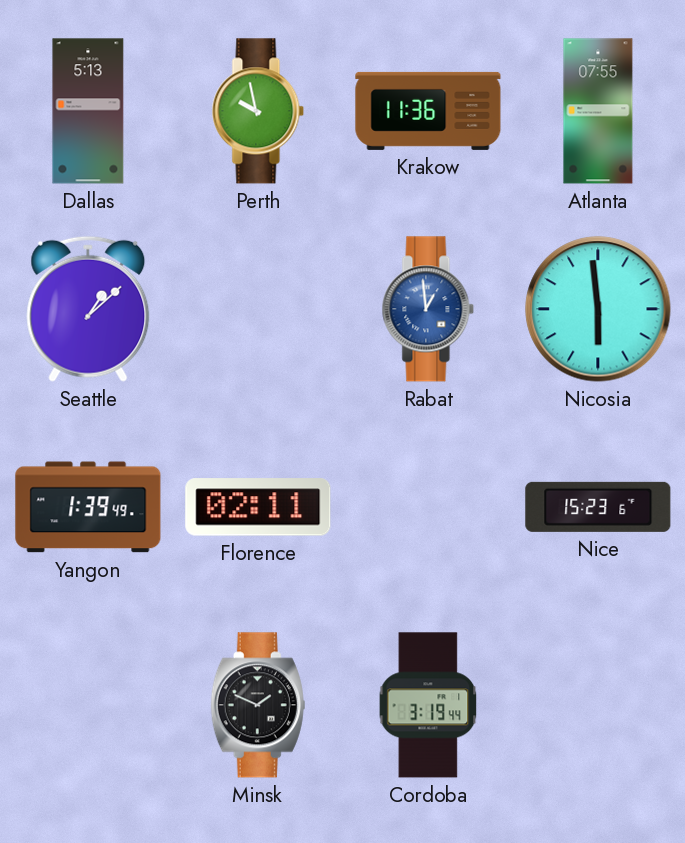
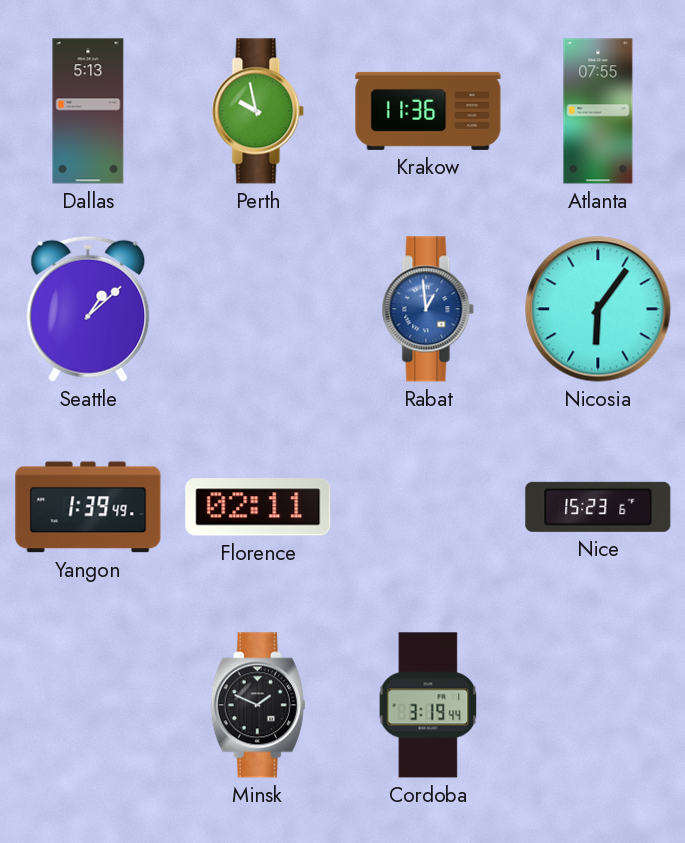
Nicosia: 5:59 -> 6:06 (598, 309)
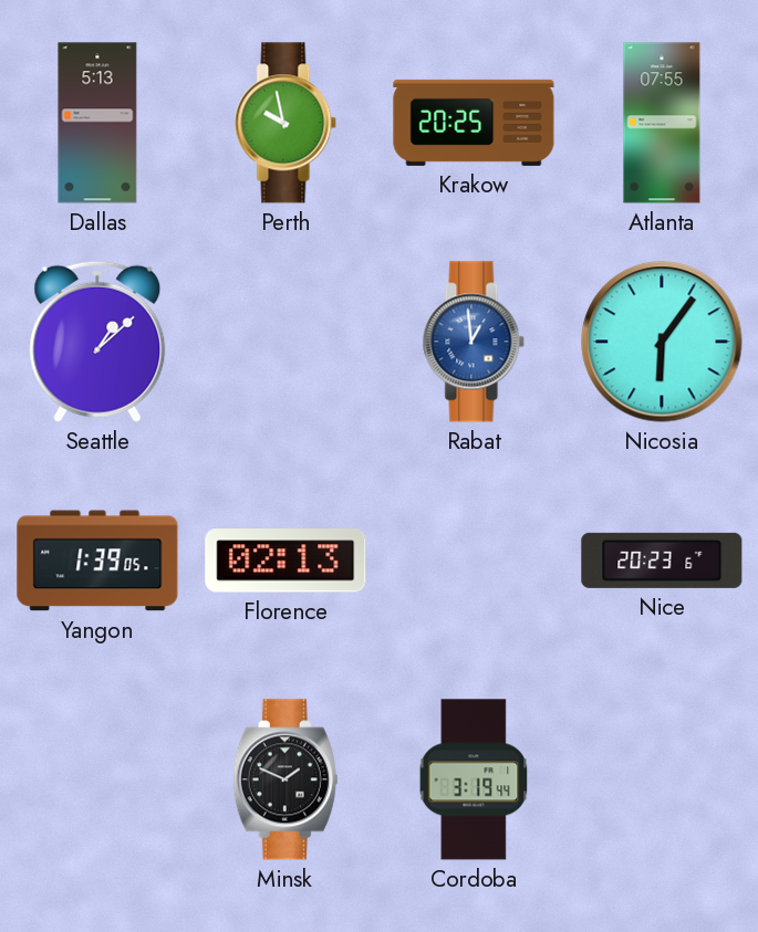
Krakow: 11:36 -> 20:25 (474, 123)
Yangon: 1:39:49 -> 1:39:05 (97, 561)
Florence: 02:11 -> 02:13 (285, 561)
Nice: 15:23 -> 20:23 (662, 561)
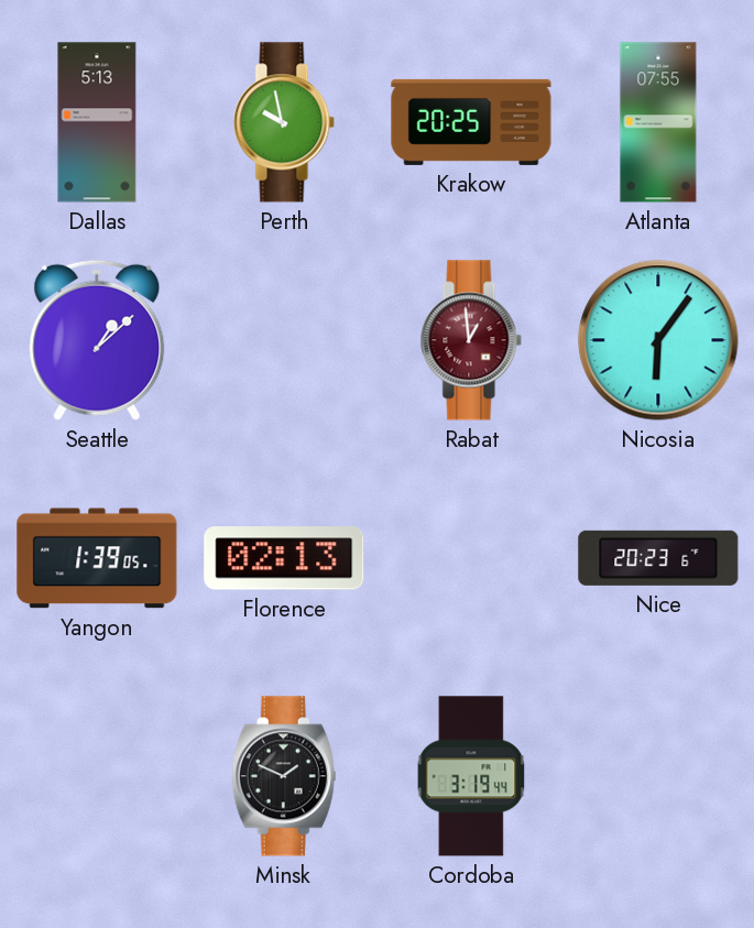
Rabat dial: blue -> burgundy (471, 340)
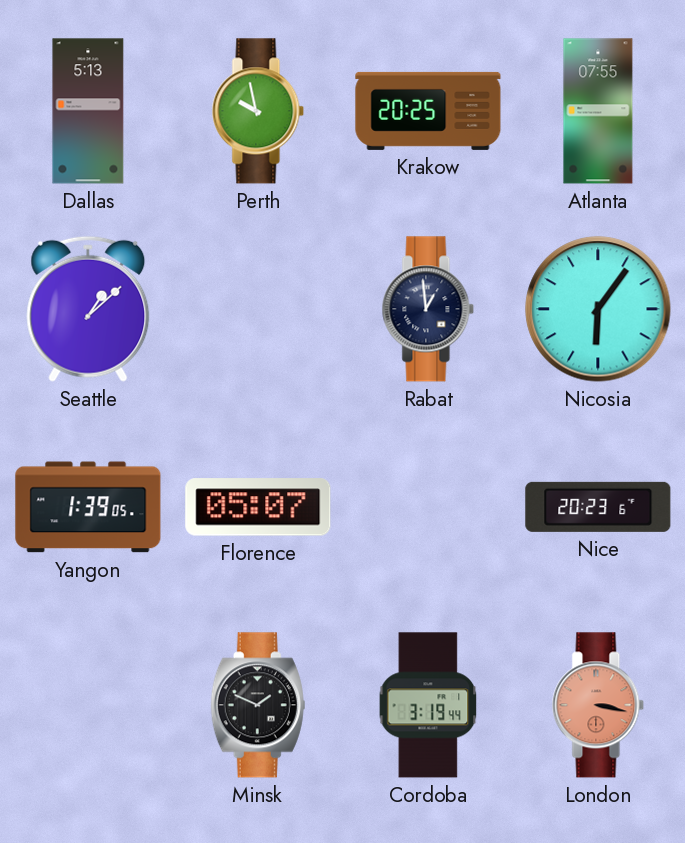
Rabat dial: burgundy -> navy (428, 309)
Florence: 02:13 -> 05:07 (258, 507)
London: none -> 3:17 (598, 705)
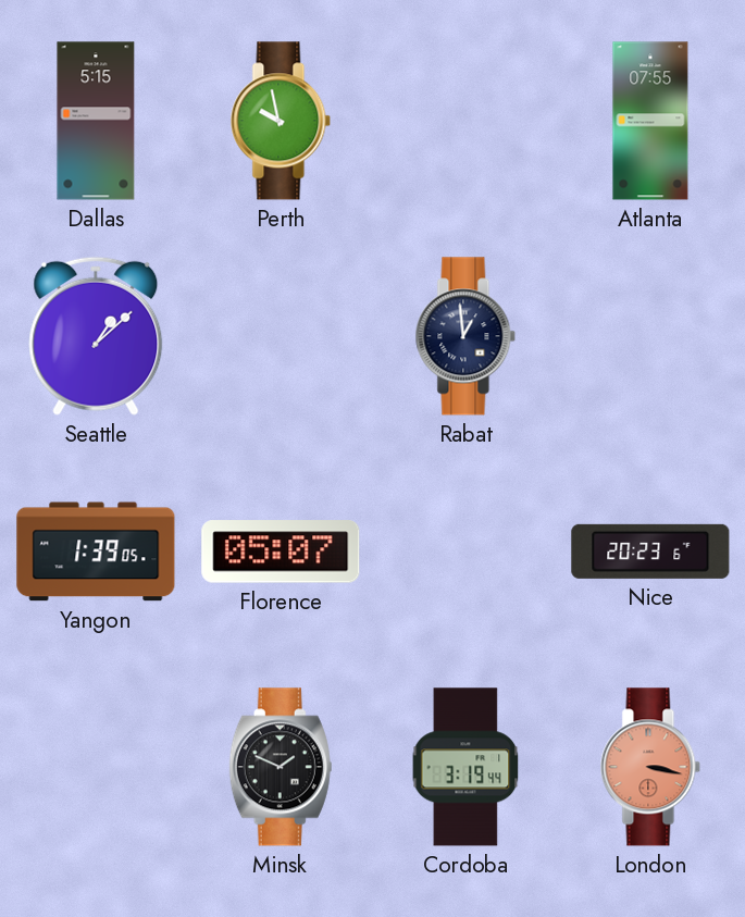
Dallas: 5:13 -> 5:15 (96, 121)
Krakow: 20:25 -> none (428, 111)
Nicosia: 6:06 -> none (598, 309)
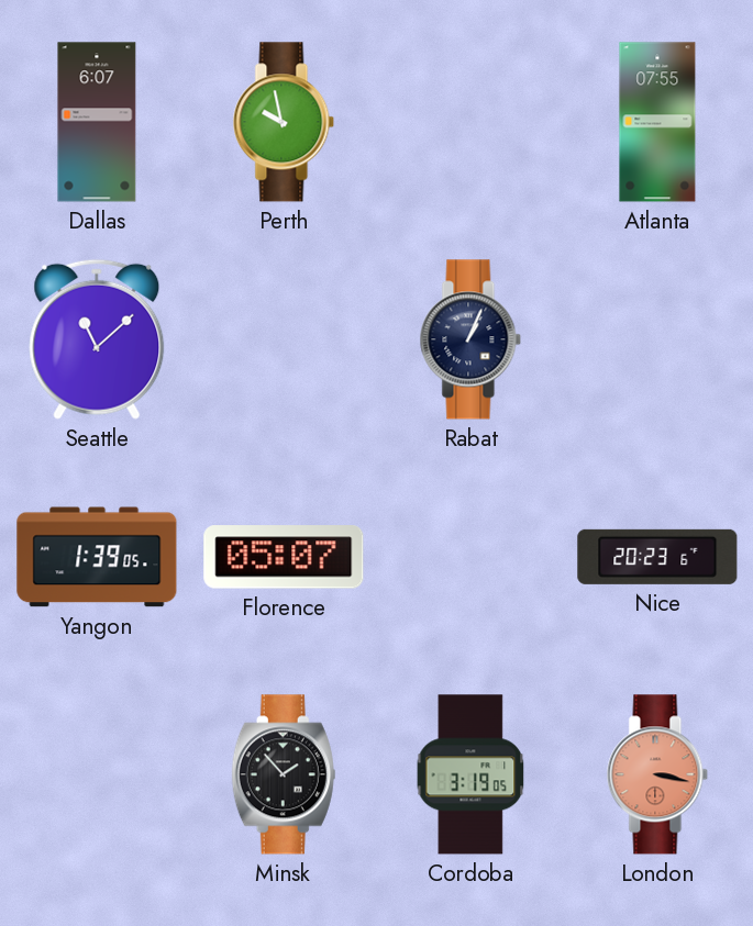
Dallas: 5:15 -> 6:07 (97, 122)
Seattle: 1:08 -> 11:08 (97, 339)
Rabat: 12:59 -> 1:04 (470, 339)
Minsk: 1:49 -> 1:53 (284, 774)
Cordoba: 3:19:44 -> 3:19:05 (470, 774)
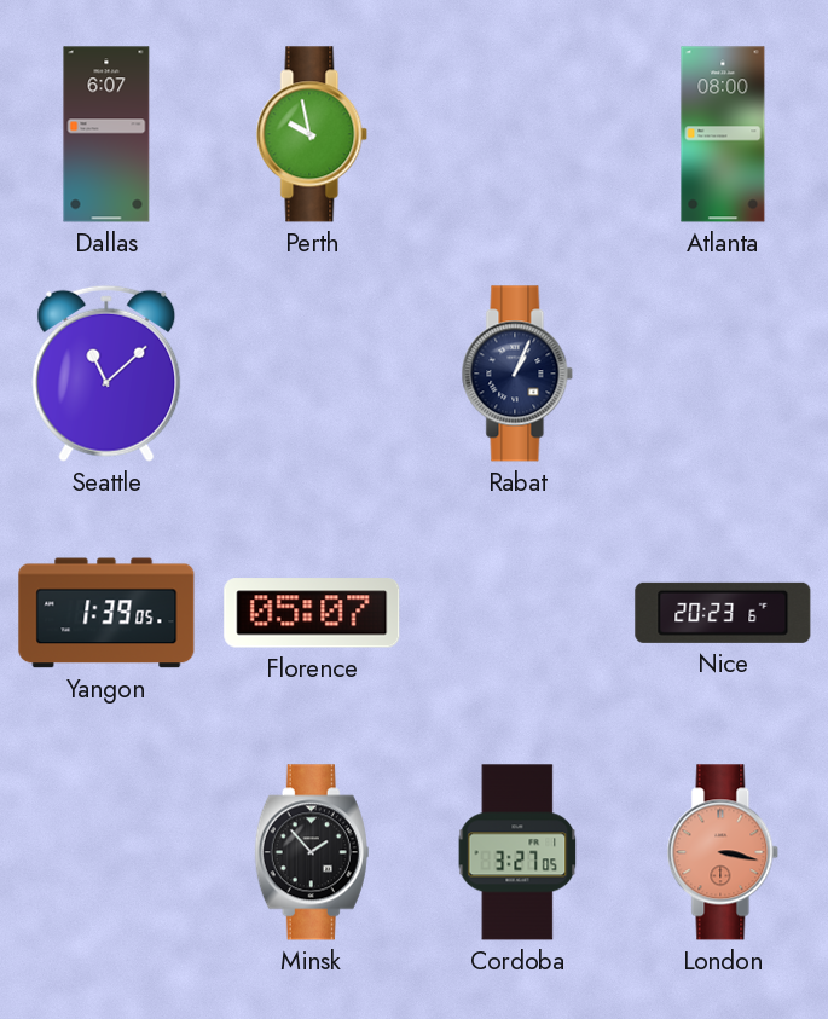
Atlanta: 07:55 -> 08:00 (723, 134)
Cordoba: 3:19 -> 3:27 (517, 852)
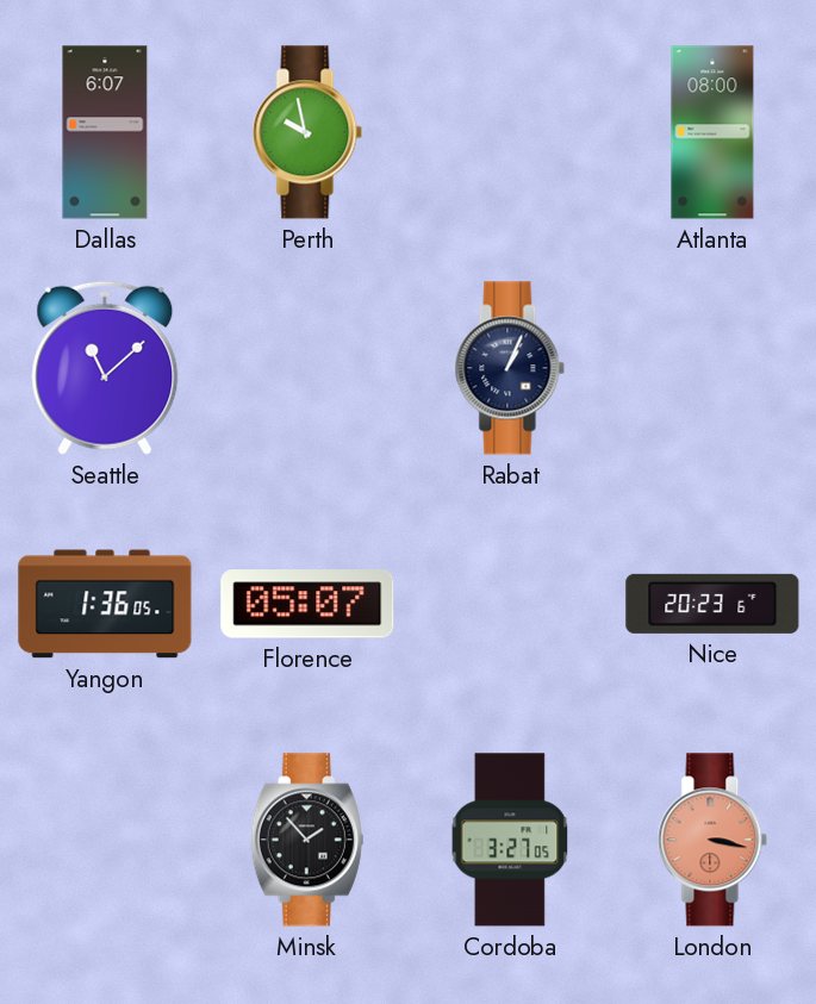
Yangon: 1:39 -> 1:36 (105, 604)
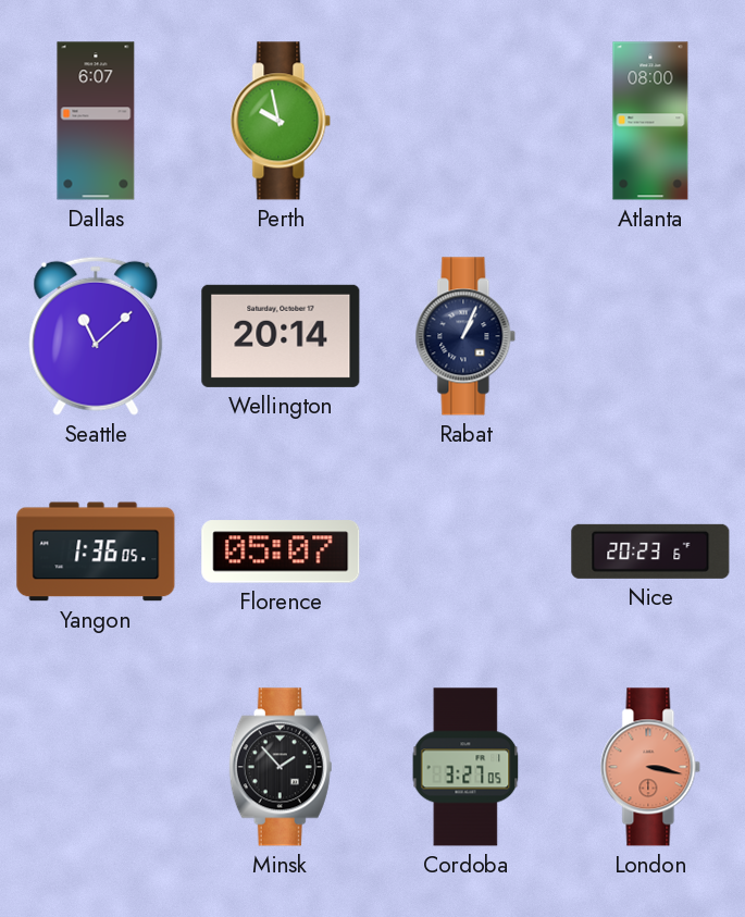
Wellington: none -> 20:14 (281, 336)
